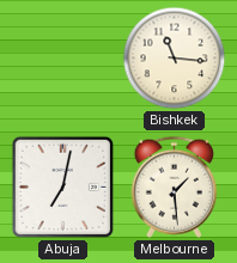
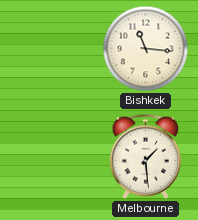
Abuja: 7:02 -> none (63, 188)
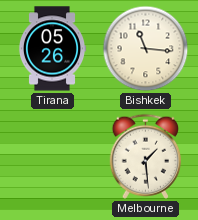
Tirana: none -> 05:26 (52, 49)
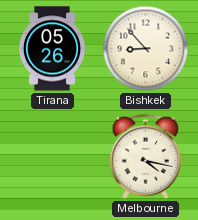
Bishkek: 11:16 -> 8:53 (146, 49)
Melbourne: 1:29 -> 4:17 (145, 156)
